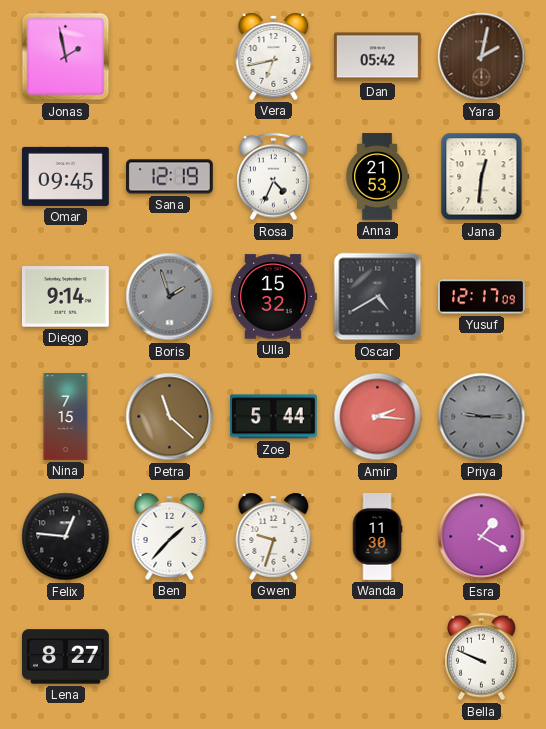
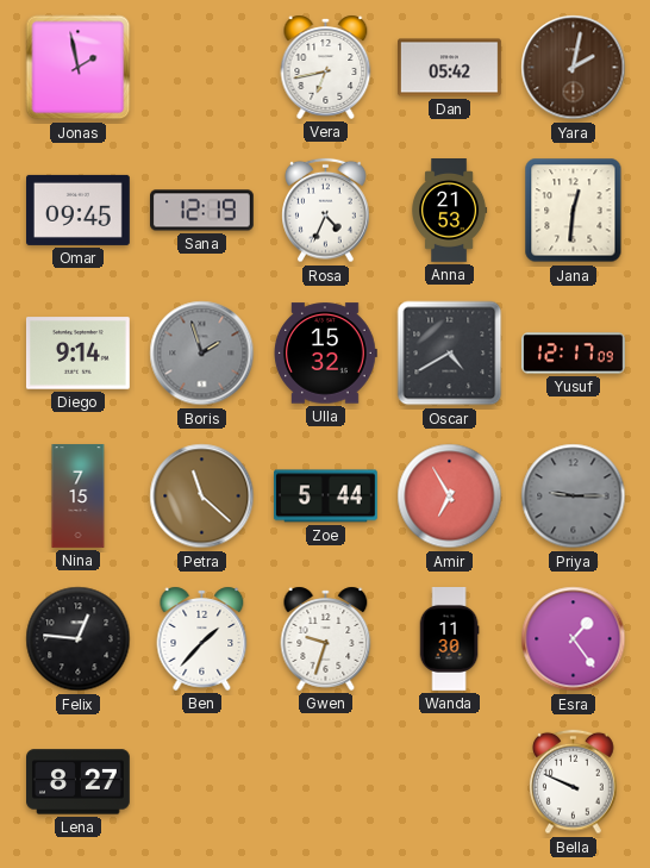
Amir: 2:16 -> 6:55 (450, 497)
Esra: 1:20 -> 1:24 (574, 639)
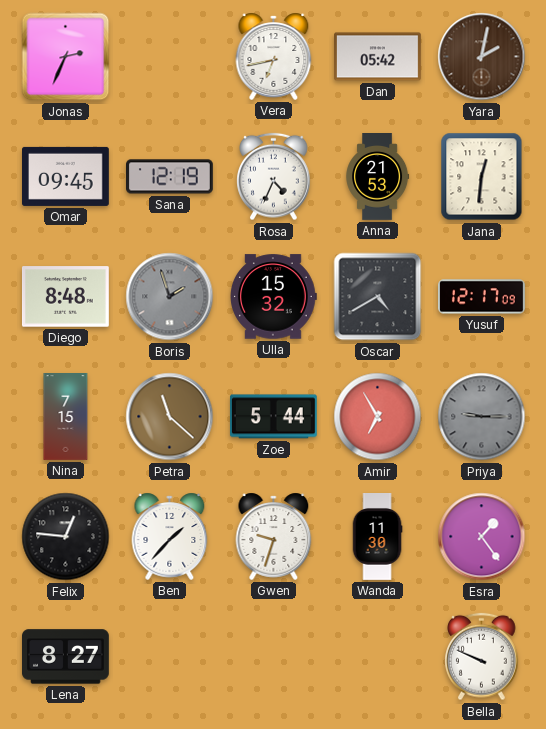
Jonas: 1:58 -> 2:34 (66, 57)
Diego: 9:14 -> 8:48 (66, 297)
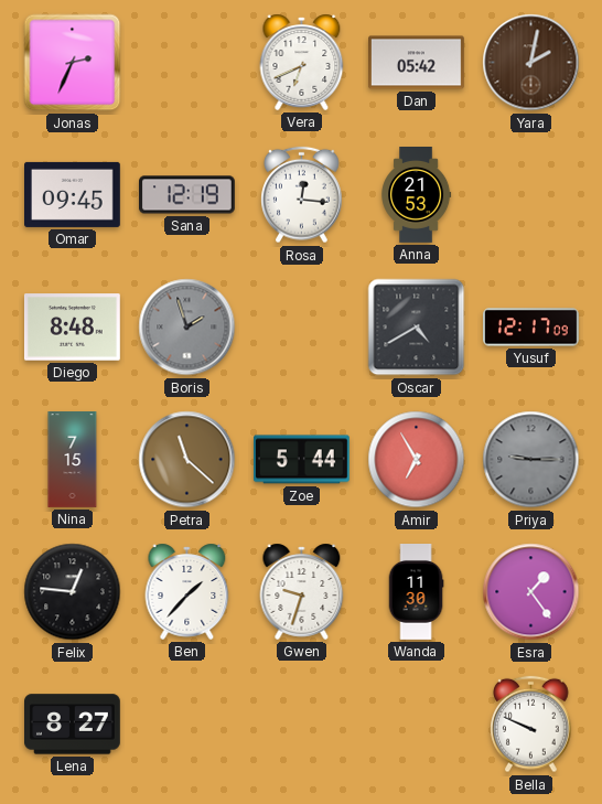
Vera: 6:43 -> 6:41 (302, 62)
Rosa: 4:34 -> 12:16 (302, 195)
Jana: 12:31 -> none (482, 177)
Ulla: 15:32 -> none (274, 297)
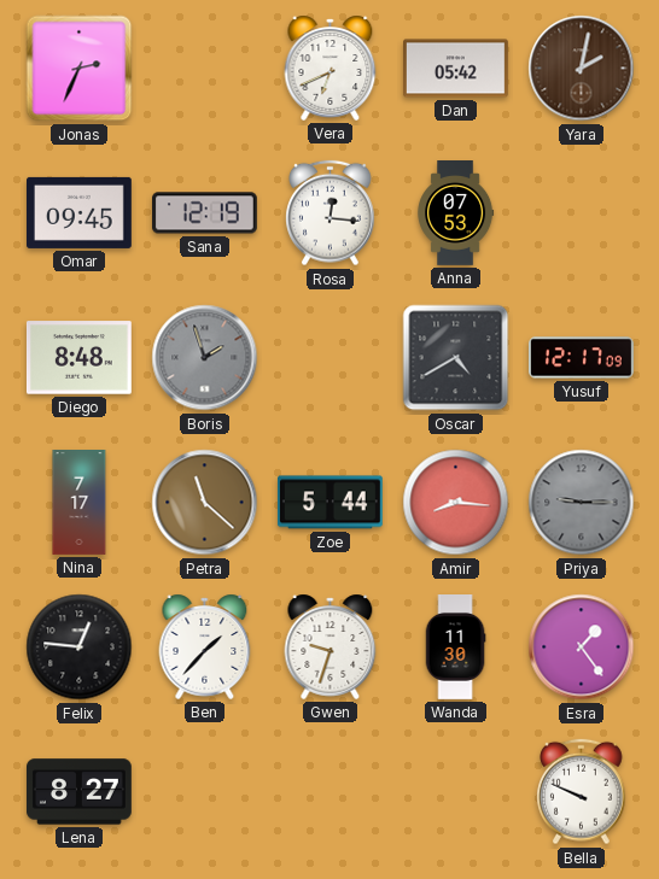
Anna: 21:53 -> 07:53 (456, 213)
Nina: 7:15 -> 7:17 (80, 503)
Amir: 6:55 -> 8:16 (456, 503)
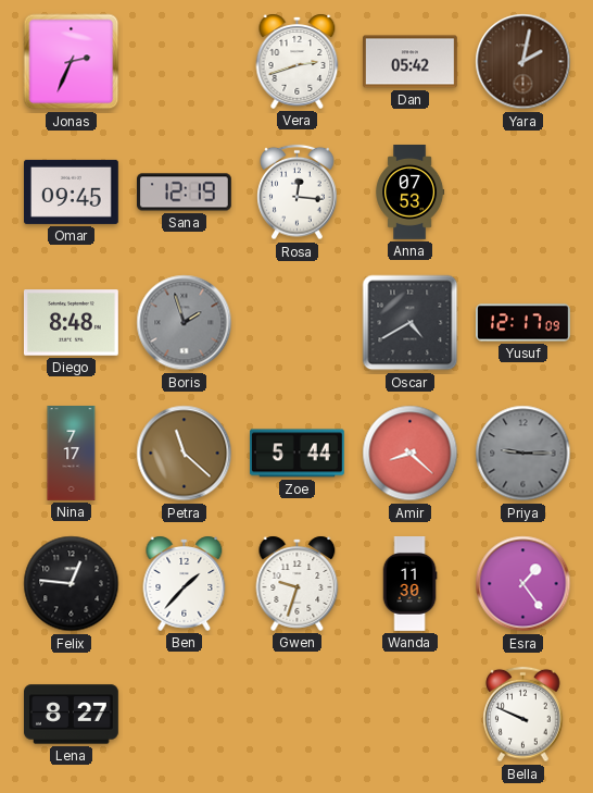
Vera: 6:41 -> 2:42 (298, 61)
Amir: 8:16 -> 8:22 (411, 454)
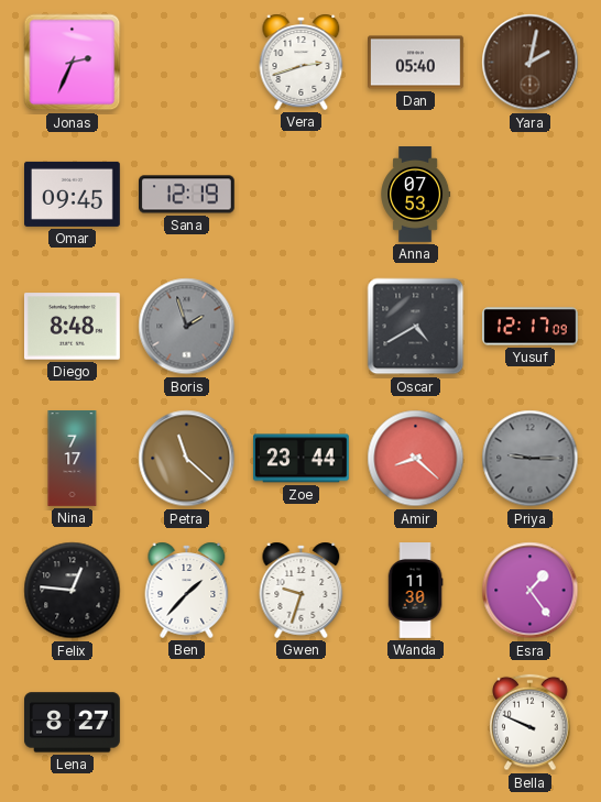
Dan: 05:42 -> 05:40 (416, 63)
Rosa: 12:16 -> none (298, 193)
Zoe: 5:44 -> 23:44 (300, 459)
